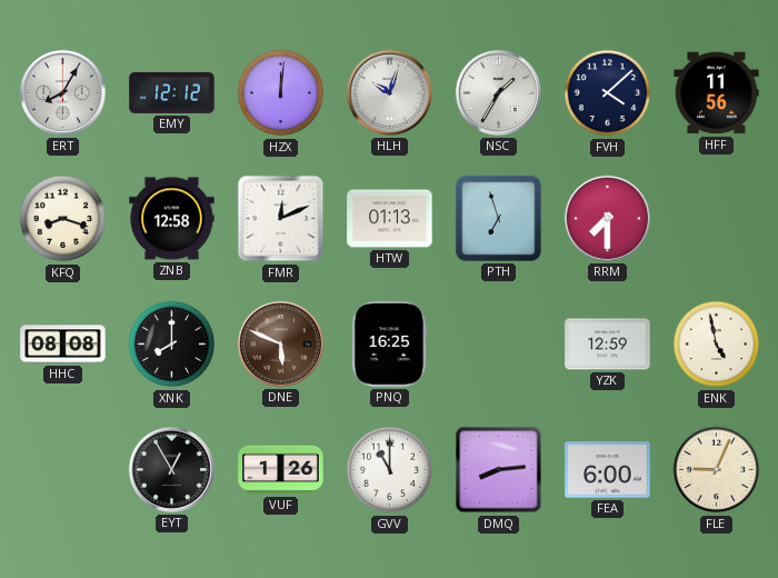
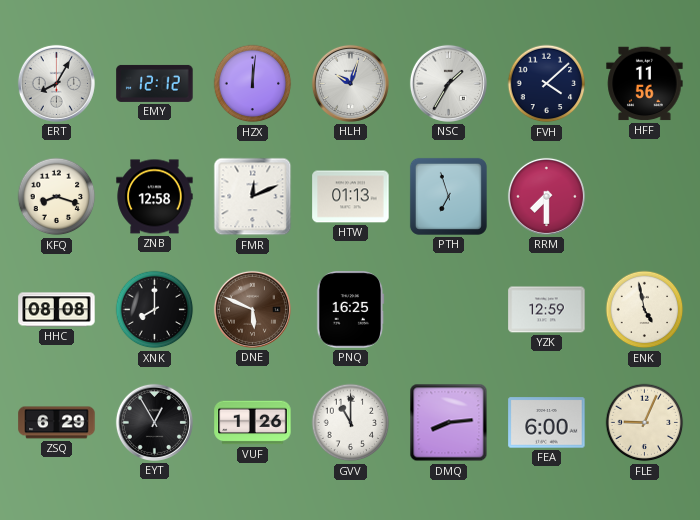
ZSQ: none -> 6:29 (57, 423)
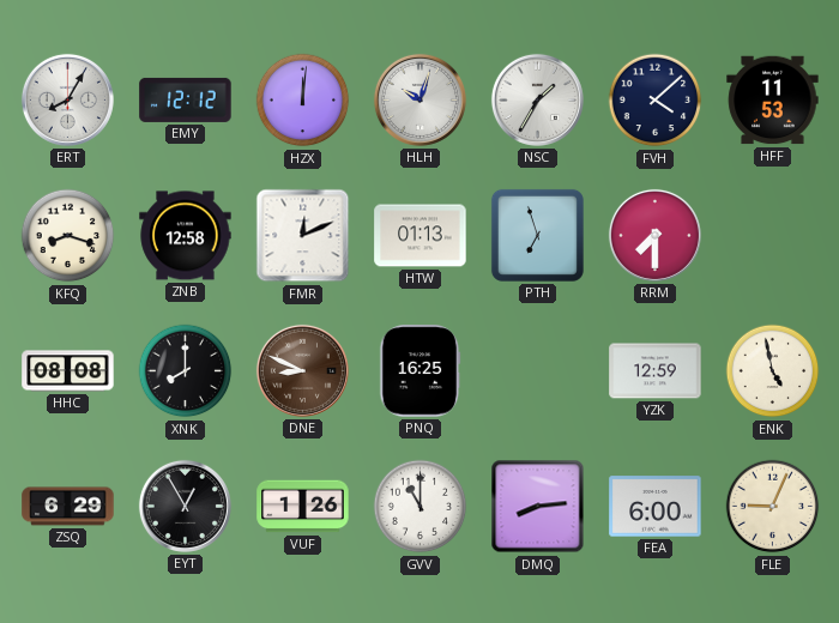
HFF: 11:56 -> 11:53 (773, 101)
DNE: 5:49 -> 8:49 (302, 370)
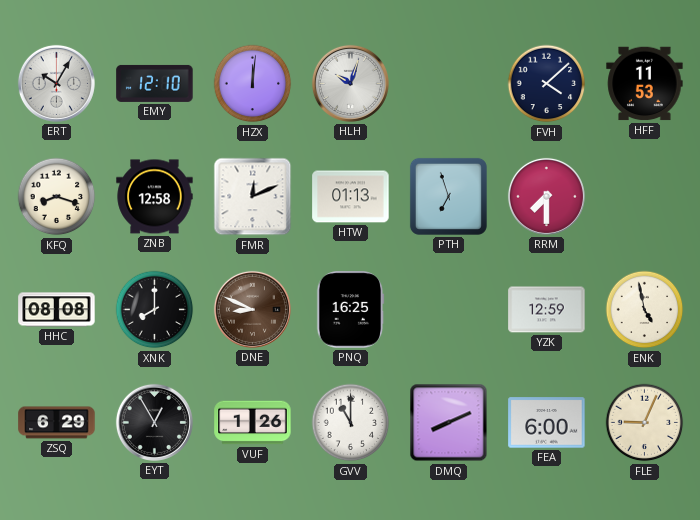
ERT: 8:05 -> 10:05 (56, 83)
EMY: 12:12 -> 12:10 (155, 83)
NSC: 1:35 -> none (537, 99)
DMQ: 8:14 -> 8:11 (449, 423)
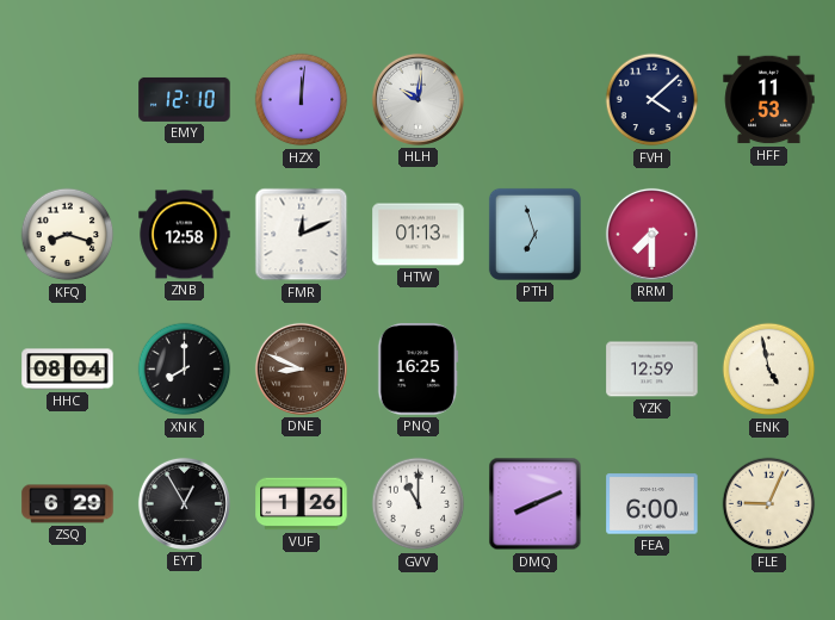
ERT: 10:05 -> none (56, 83)
HLH: 10:03 -> 10:01 (417, 99)
HHC: 08:08 -> 08:04 (68, 370)
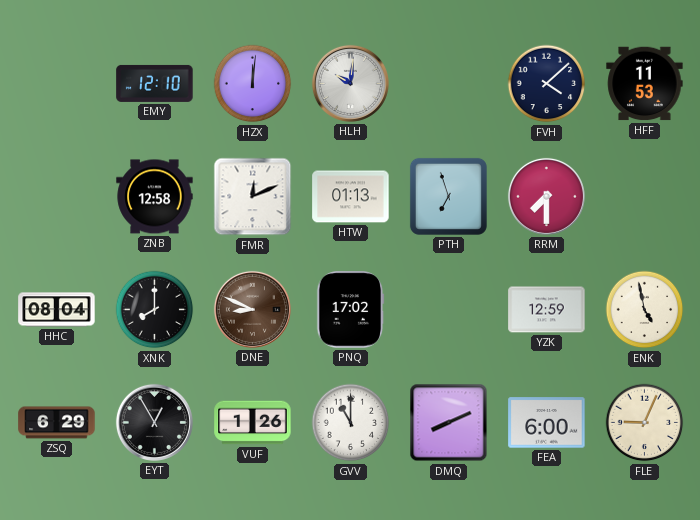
KFQ: 8:18 -> none (68, 235)
PNQ: 16:25 -> 17:02 (351, 310)
